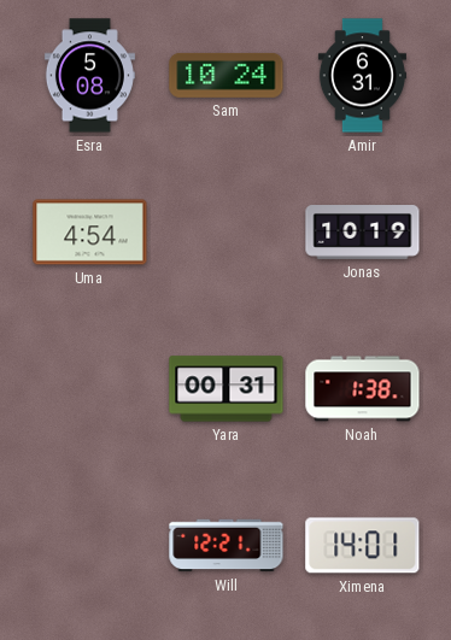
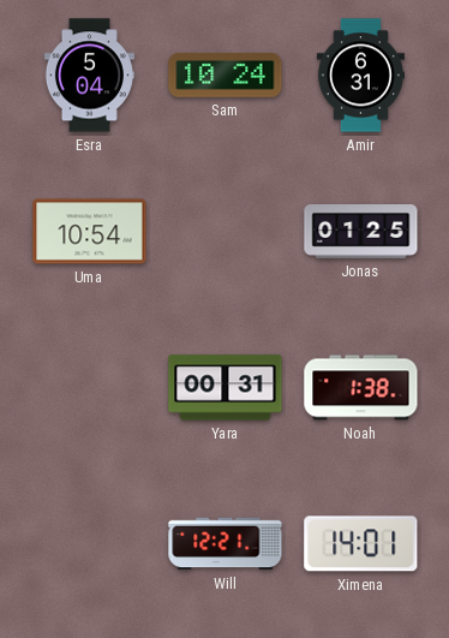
Esra: 5:08 -> 5:04 (89, 76)
Uma: 4:54 -> 10:54 (90, 232)
Jonas: 10:19 -> 01:25 (361, 232)
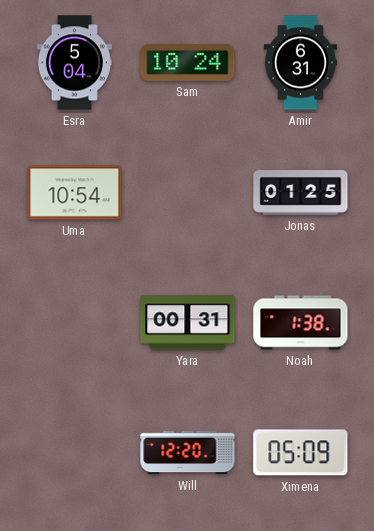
Will: 12:21 -> 12:20 (188, 453)
Ximena: 14:01 -> 05:09 (301, 453)
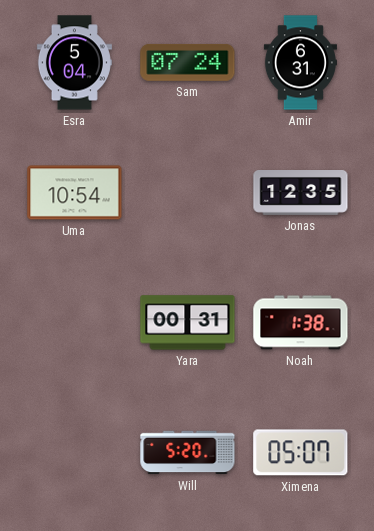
Sam: 10:24 -> 07:24 (188, 62)
Jonas: 01:25 -> 12:35 (301, 193)
Will: 12:20 -> 5:20 (188, 453)
Ximena: 05:09 -> 05:07 (301, 453)
